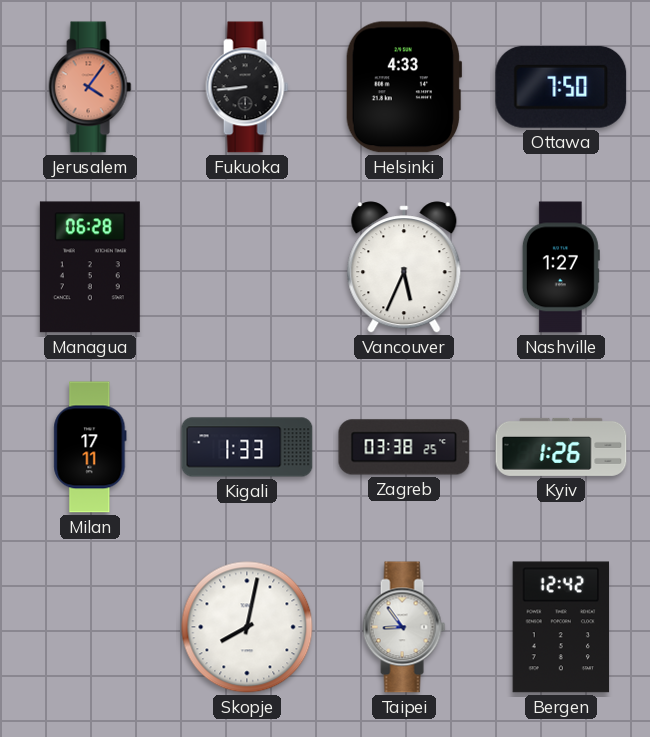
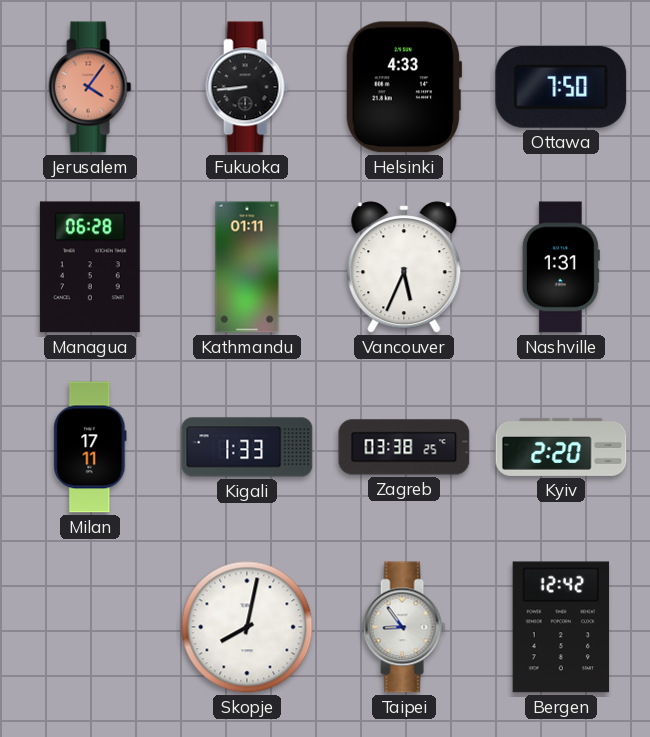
Kathmandu: none -> 01:11 (247, 267)
Nashville: 1:27 -> 1:31 (561, 267)
Kyiv: 1:26 -> 2:20 (561, 447)
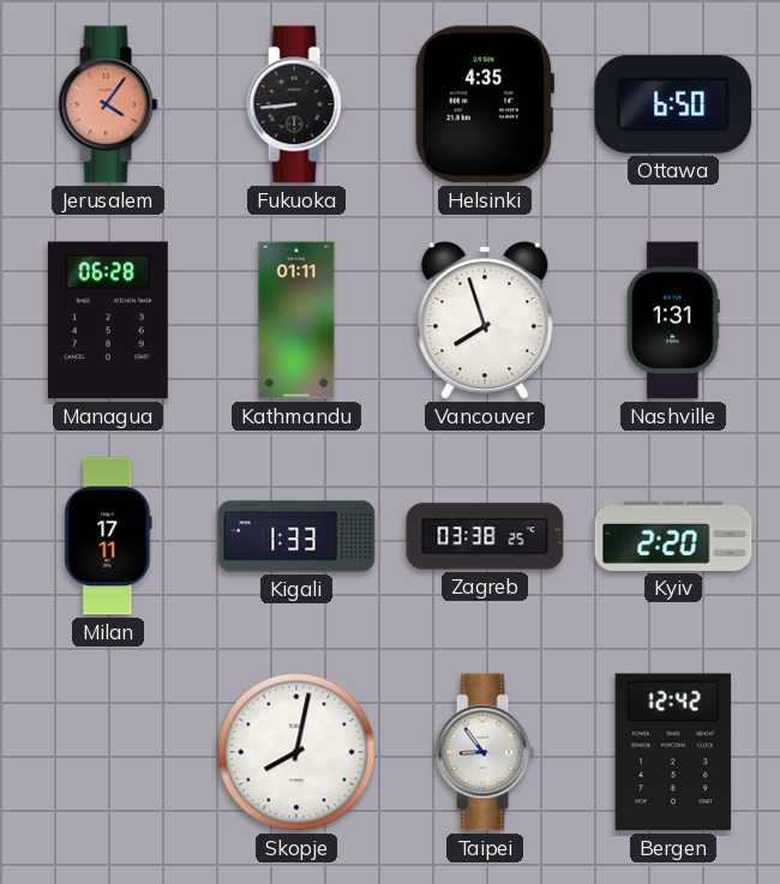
Helsinki: 4:33 -> 4:35 (485, 104)
Ottawa: 7:50 -> 6:50 (673, 104)
Vancouver: 5:34 -> 7:57 (485, 320)
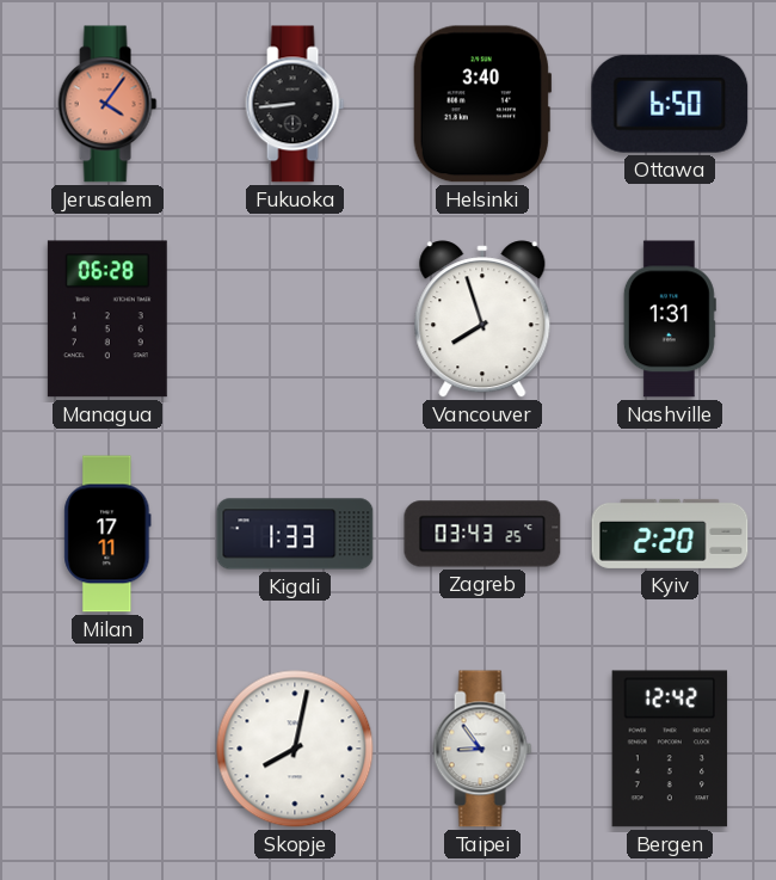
Helsinki: 4:35 -> 3:40 (482, 104)
Kathmandu: 01:11 -> none (296, 320)
Zagreb: 03:38 -> 03:43 (482, 534)
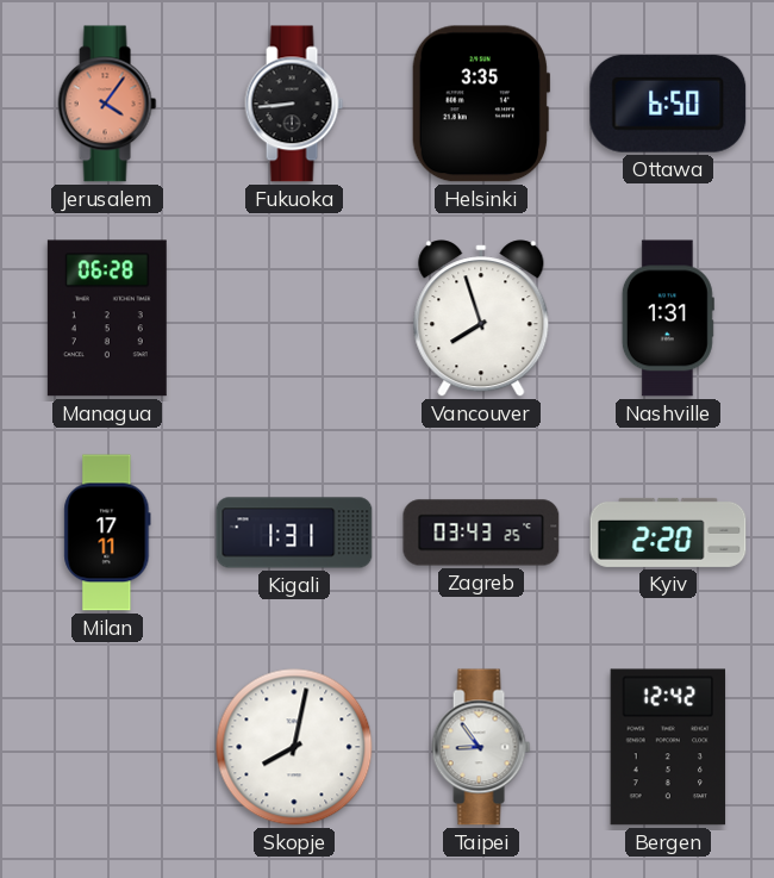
Helsinki: 3:40 -> 3:35 (481, 104)
Kigali: 1:33 -> 1:31 (294, 533)
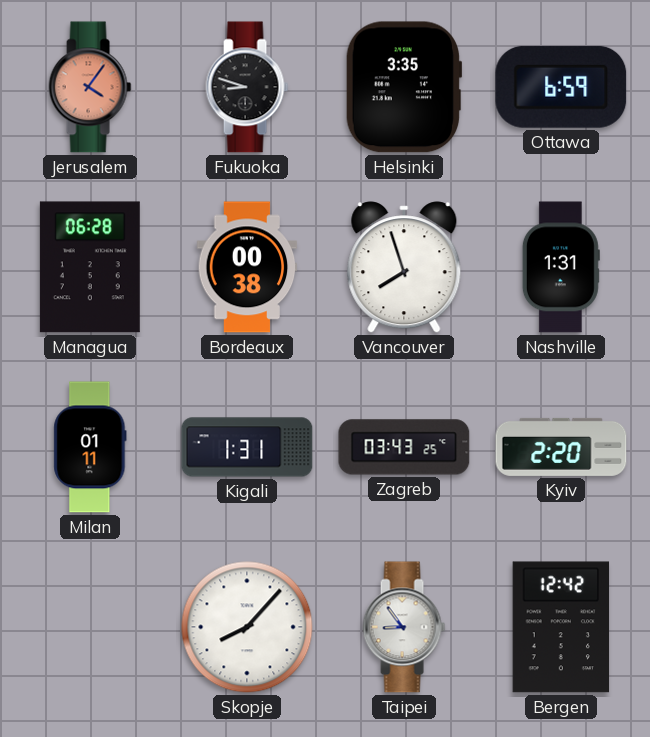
Fukuoka: 8:44 -> 8:48 (247, 87)
Ottawa: 6:50 -> 6:59 (561, 87)
Bordeaux: none -> 00:38 (247, 267)
Milan: 17:11 -> 01:11 (90, 447)
Skopje: 8:02 -> 8:07 (247, 627)
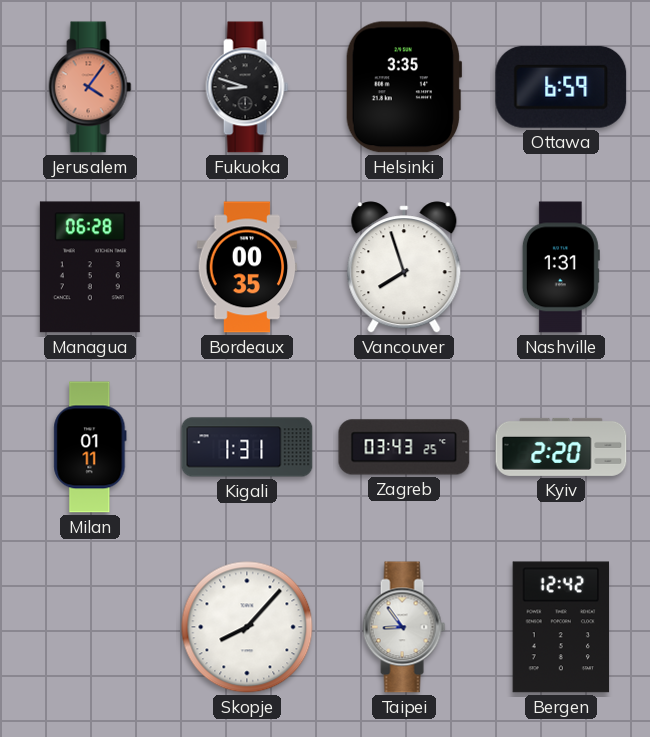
Bordeaux: 00:38 -> 00:35 (247, 267)
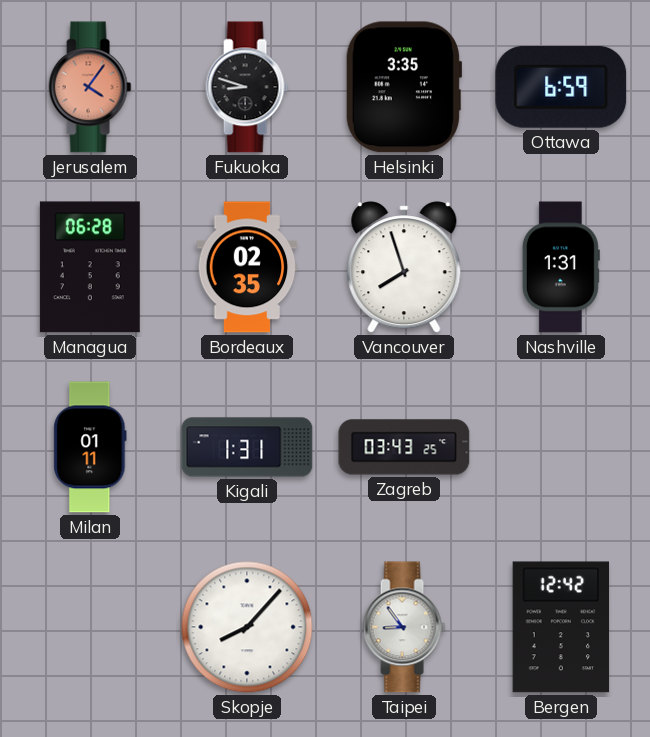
Bordeaux: 00:35 -> 02:35 (247, 267)
Kyiv: 2:20 -> none (561, 447)
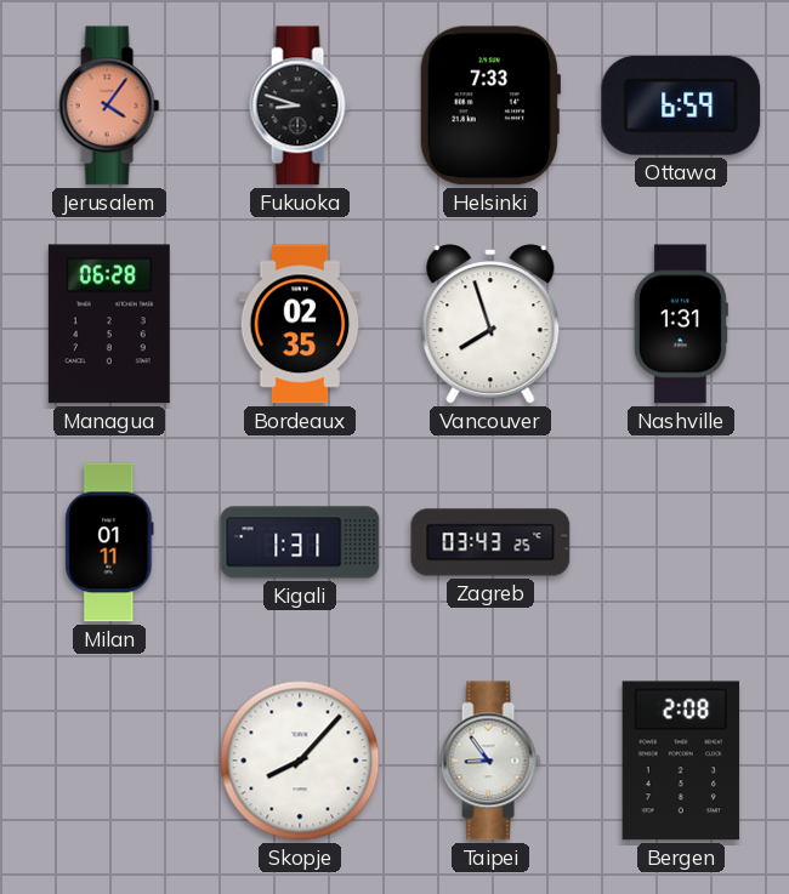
Helsinki: 3:35 -> 7:33 (490, 106)
Bergen: 12:42 -> 2:08 (681, 761)
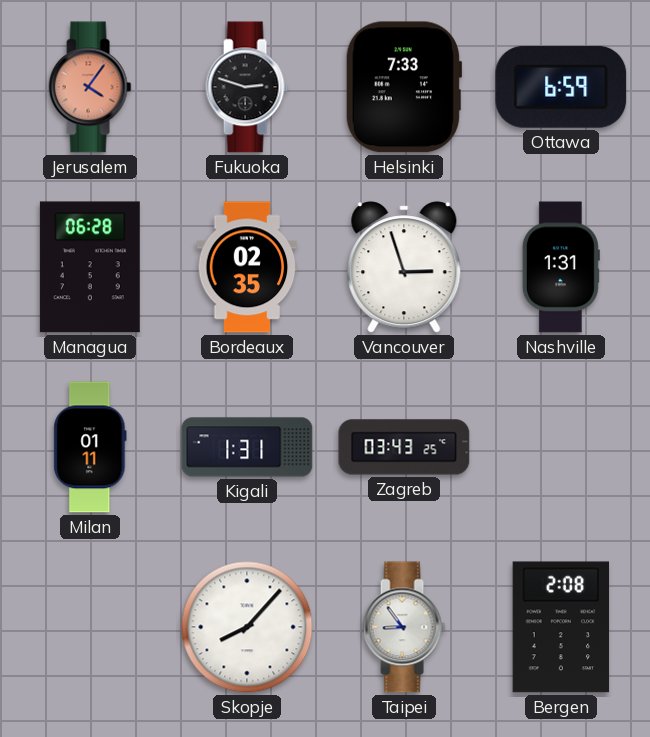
Fukuoka: 8:48 -> 2:48 (247, 87)
Vancouver: 7:57 -> 2:57 (404, 267)
